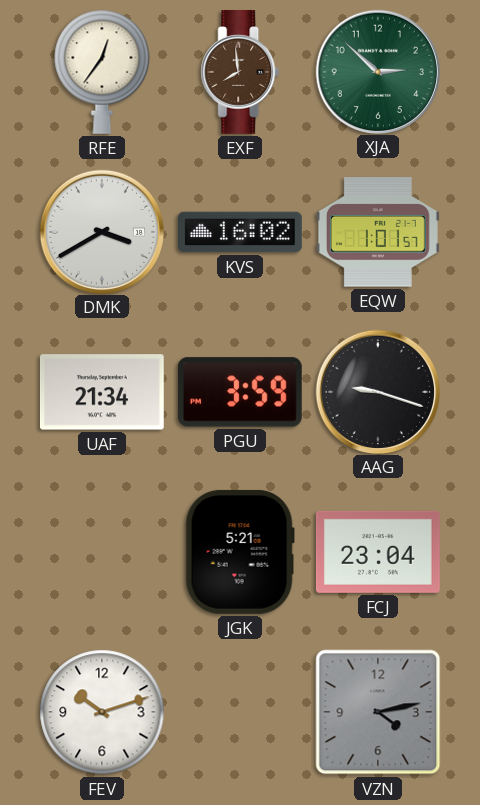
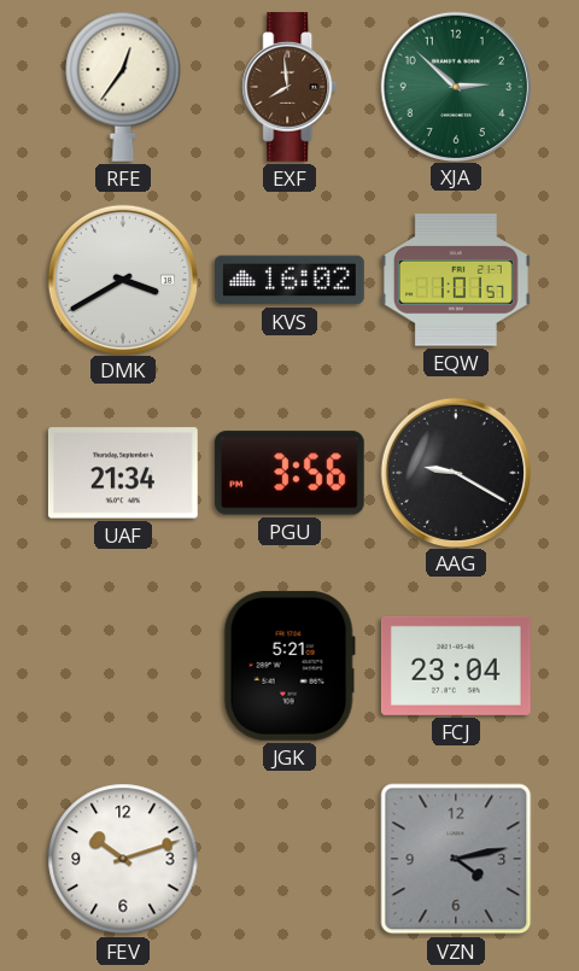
PGU: 3:59 -> 3:56 (289, 473)
AAG: 9:18 -> 9:20 (455, 472)
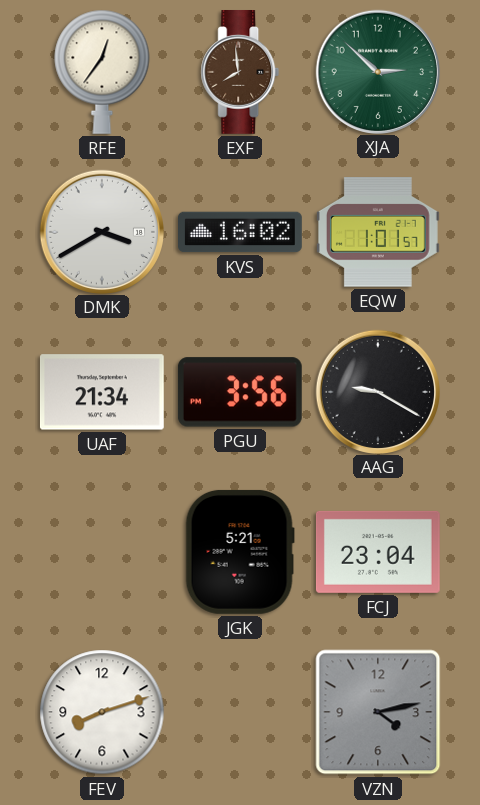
FEV: 10:12 -> 8:12 (102, 712)
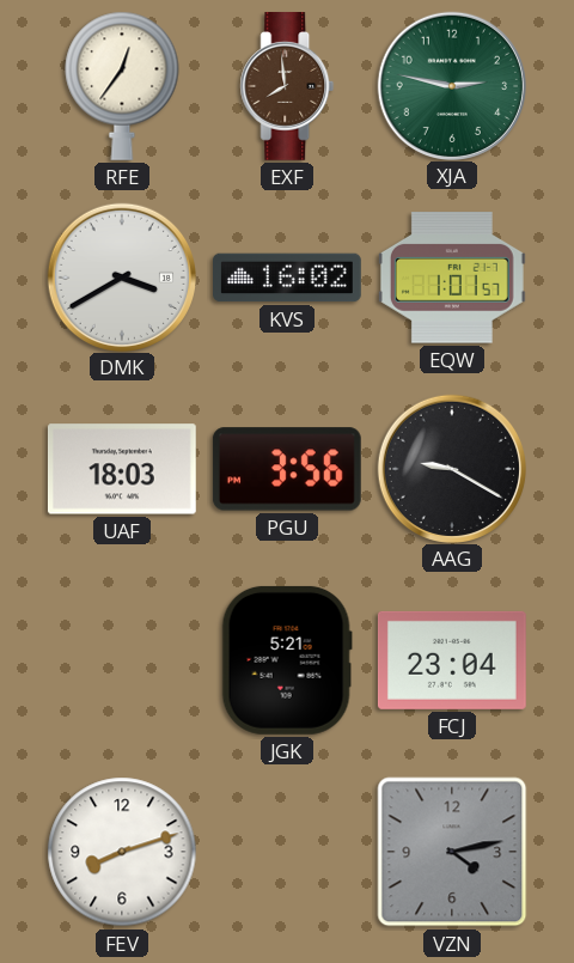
XJA: 2:52 -> 2:47 (451, 85)
UAF: 21:34 -> 18:03 (122, 469)
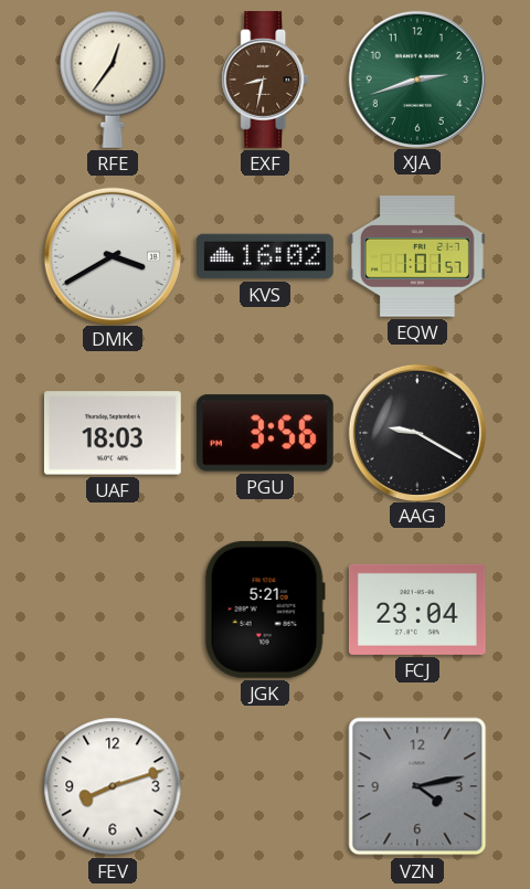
EXF: 7:59 -> 8:32 (265, 81)
XJA: 2:47 -> 2:42 (416, 78)
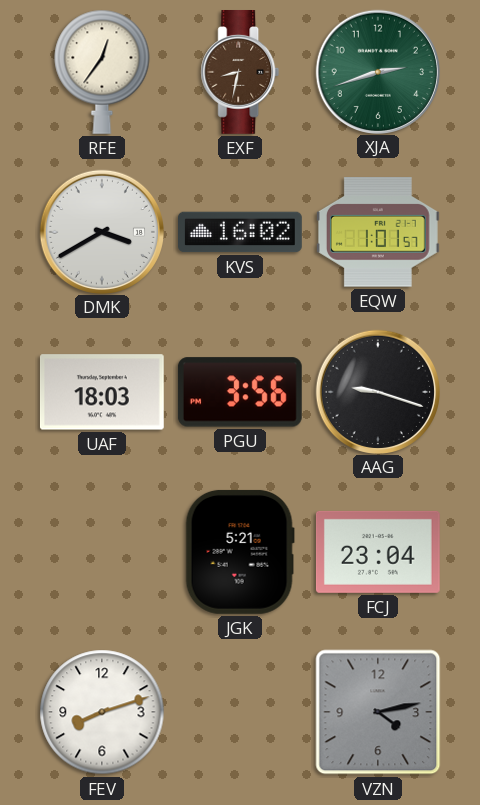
AAG: 9:20 -> 9:18 (377, 391)
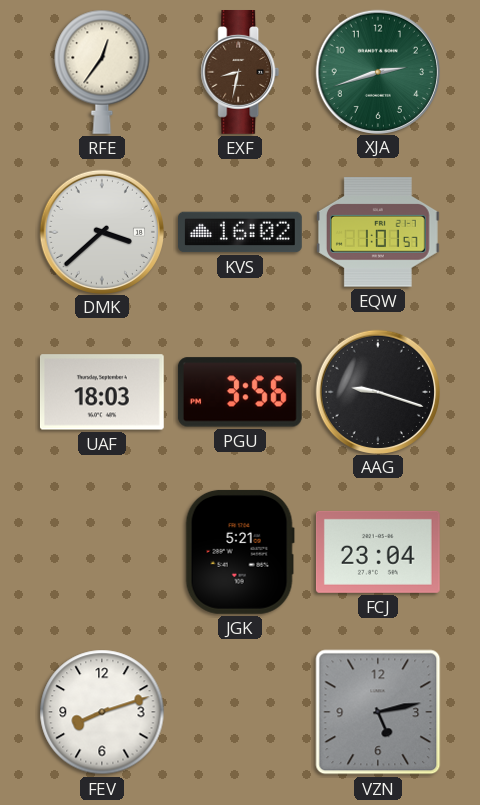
DMK: 3:40 -> 3:38 (101, 231)
VZN: 4:13 -> 5:13 (378, 712)
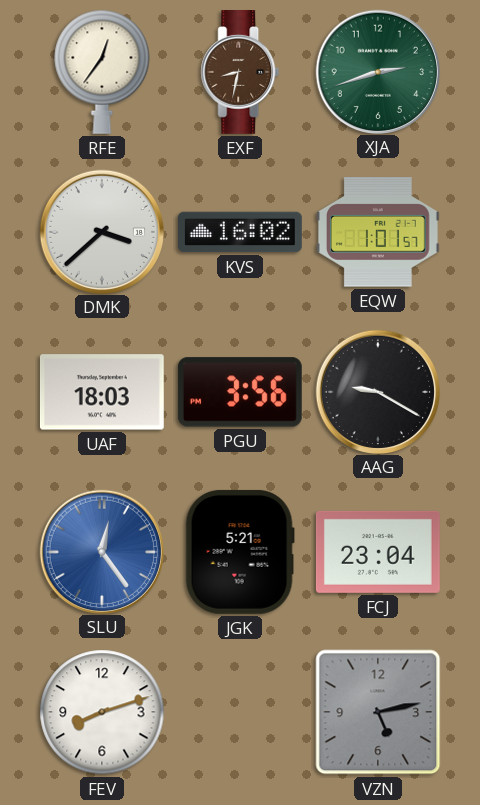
AAG: 9:18 -> 9:20 (377, 391)
SLU: none -> 12:24 (101, 551)
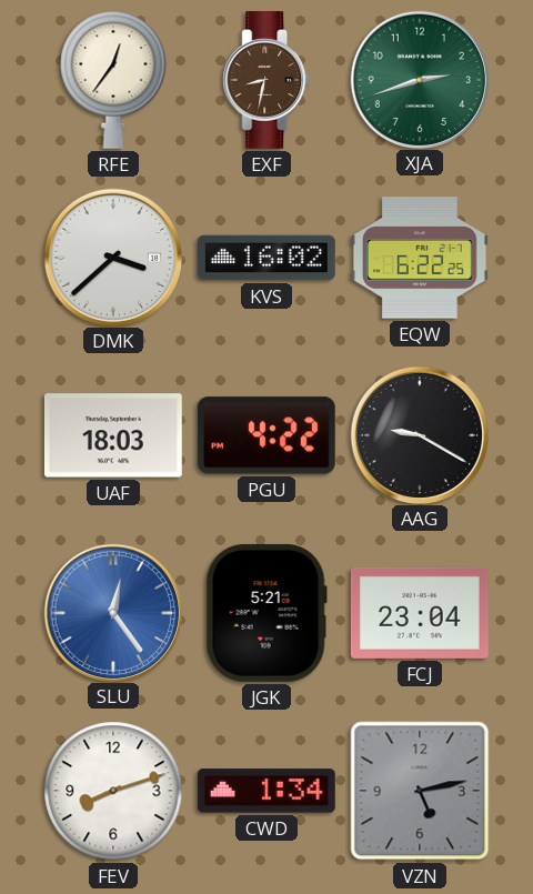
EQW: 1:01 -> 6:22 (420, 258)
PGU: 3:56 -> 4:22 (266, 435)
CWD: none -> 1:34 (266, 791)
